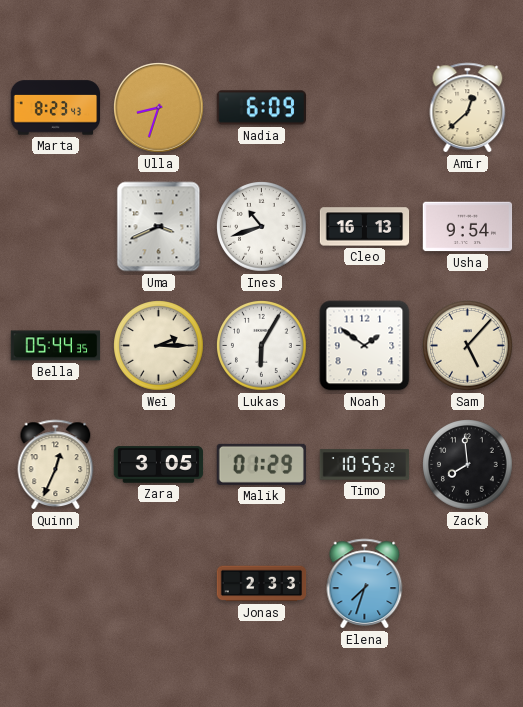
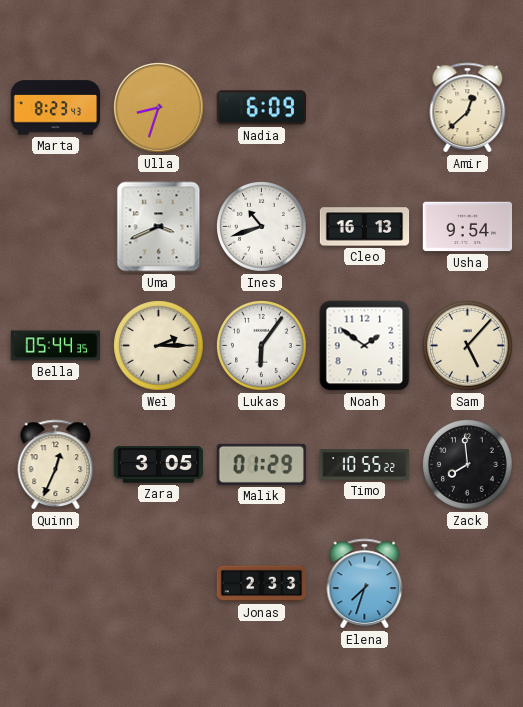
Lukas: 6:05 -> 6:06 (262, 346)
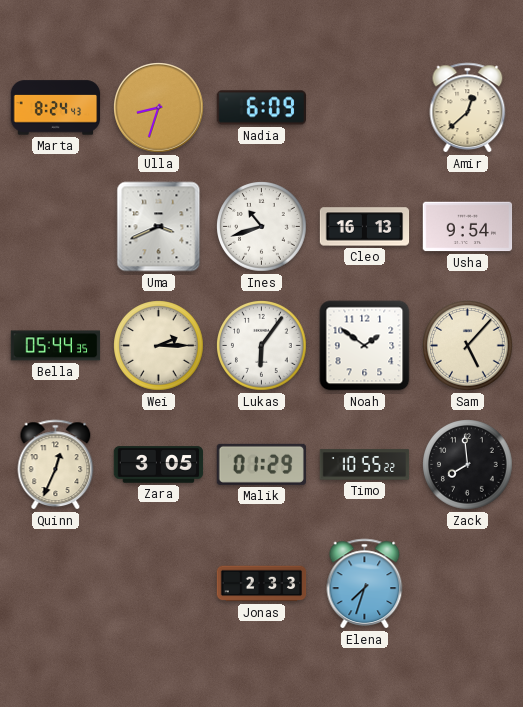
Marta: 8:23 -> 8:24 (56, 108)
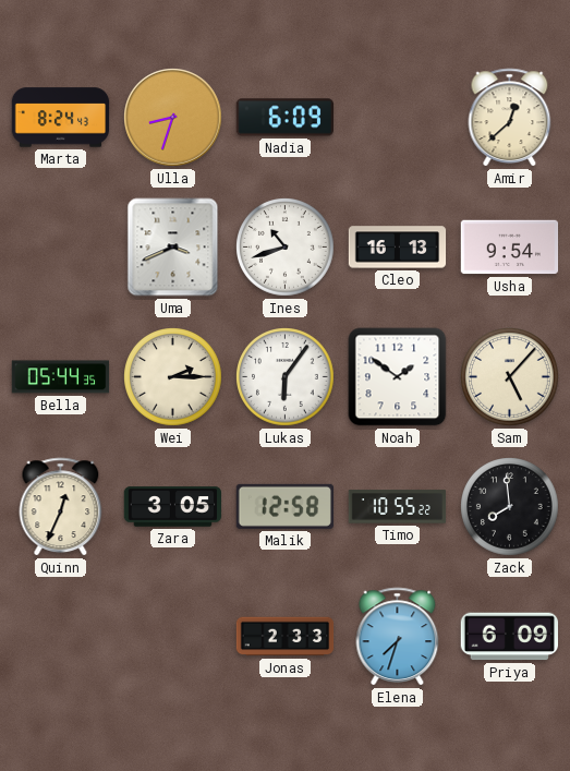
Malik: 01:29 -> 12:58 (284, 506)
Priya: none -> 6:09 (509, 637)
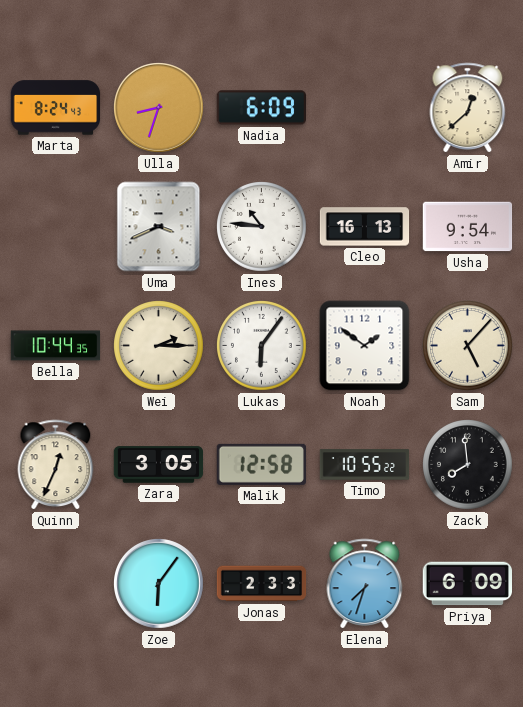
Ines: 10:42 -> 10:46 (262, 227)
Bella: 05:44 -> 10:44 (56, 346)
Zoe: none -> 6:06 (159, 584)
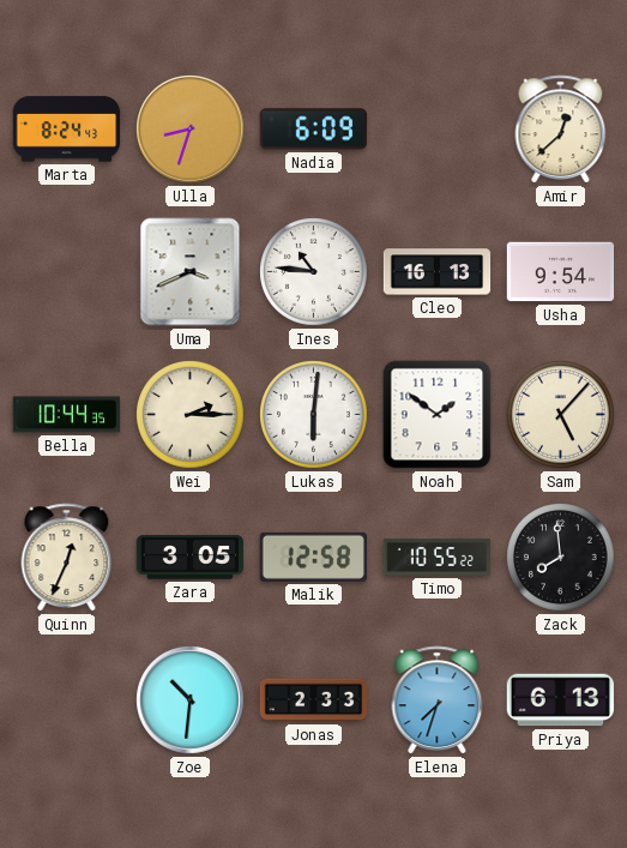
Lukas: 6:06 -> 6:01 (314, 415)
Zoe: 6:06 -> 10:31 (191, 700)
Priya: 6:09 -> 6:13 (560, 700)
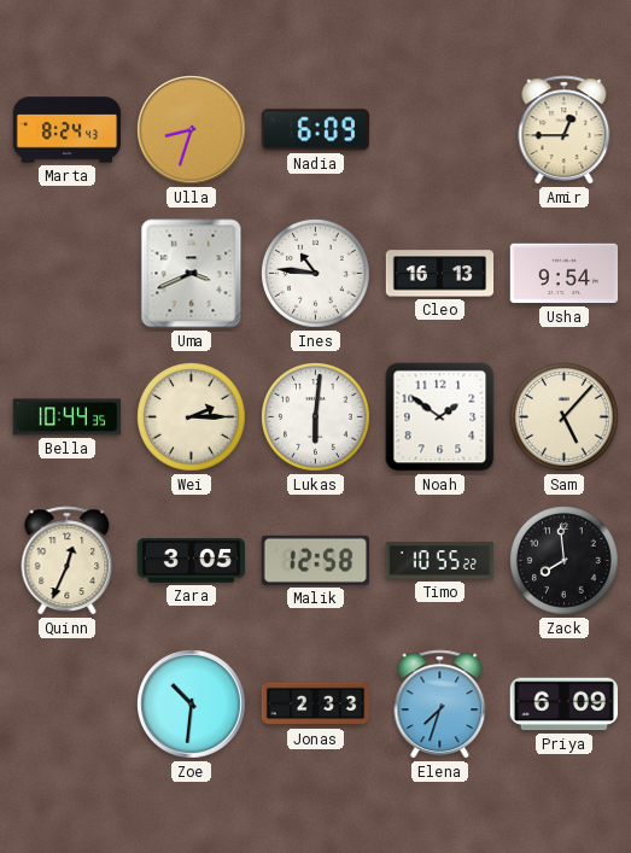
Amir: 12:38 -> 12:45 (565, 130)
Priya: 6:13 -> 6:09 (563, 705)
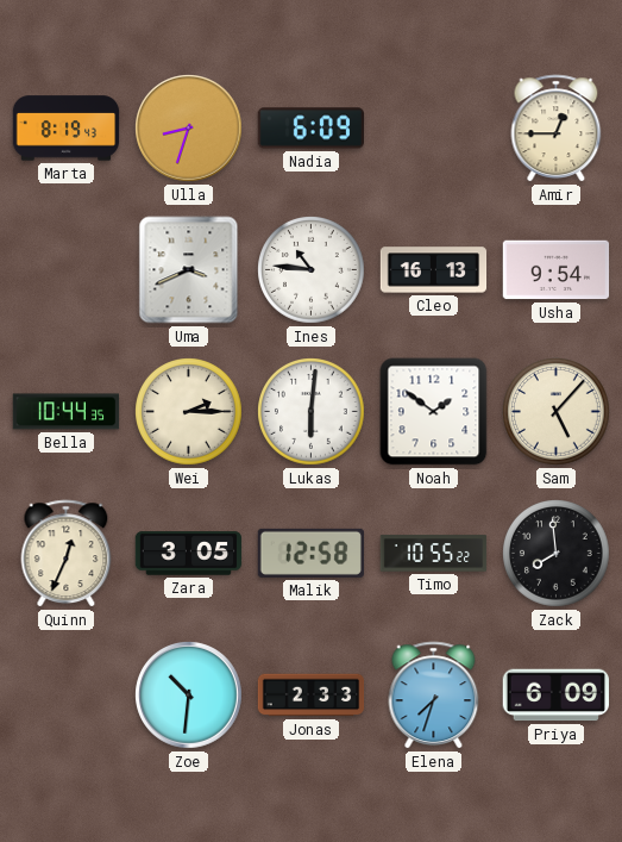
Marta: 8:24 -> 8:19 (67, 129)
